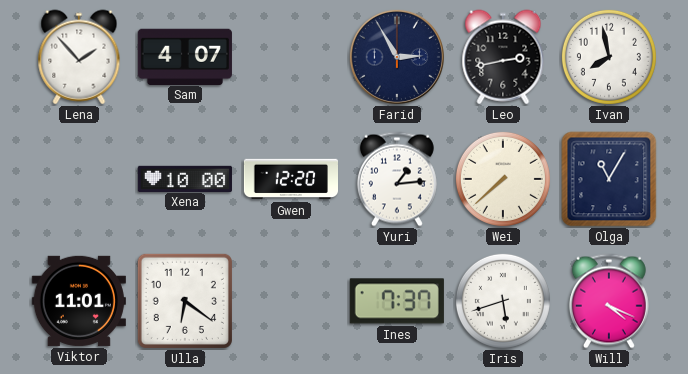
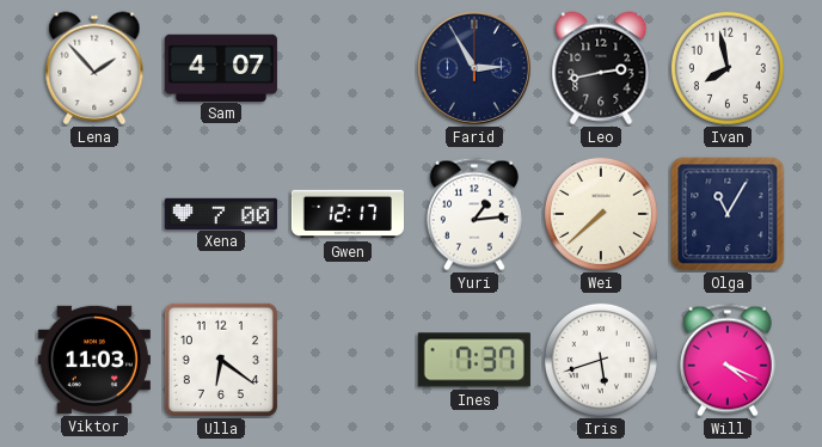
Xena: 10:00 -> 7:00 (221, 213)
Gwen: 12:20 -> 12:17 (346, 214)
Viktor: 11:01 -> 11:03 (94, 360)
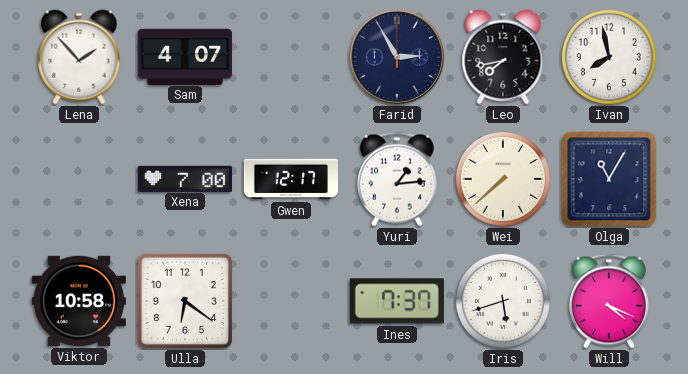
Leo: 2:43 -> 7:43 (503, 57)
Viktor: 11:03 -> 10:58 (79, 301)
